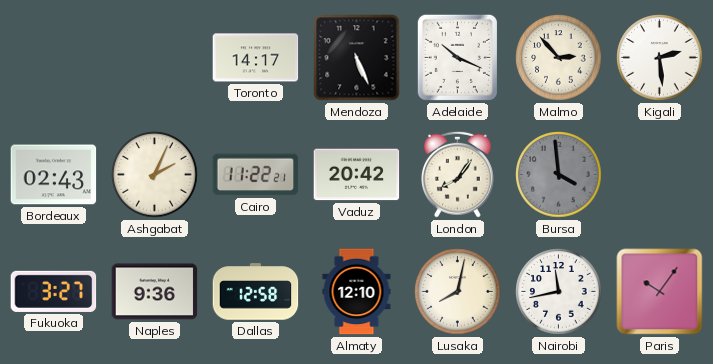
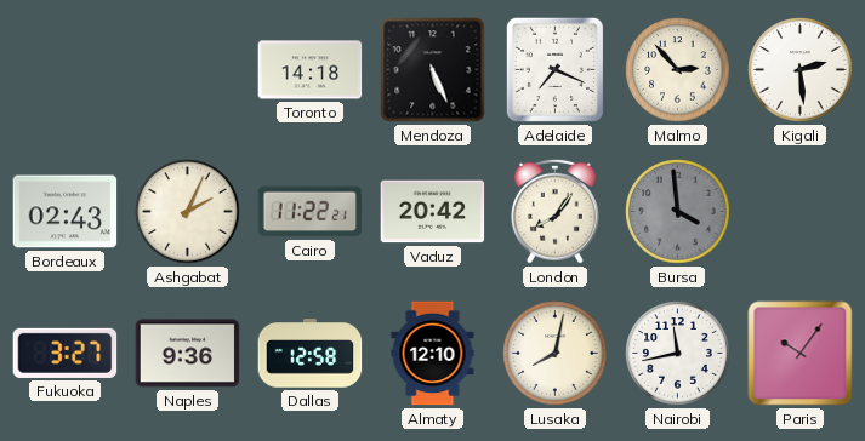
Toronto: 14:17 -> 14:18 (311, 70)
Adelaide: 10:19 -> 7:19 (554, 69)
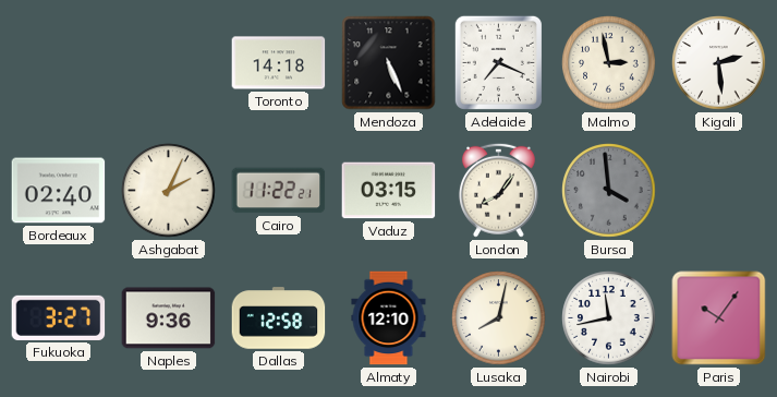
Malmo: 2:53 -> 2:58 (609, 63)
Bordeaux: 02:43 -> 02:40 (59, 191)
Vaduz: 20:42 -> 03:15 (389, 191)
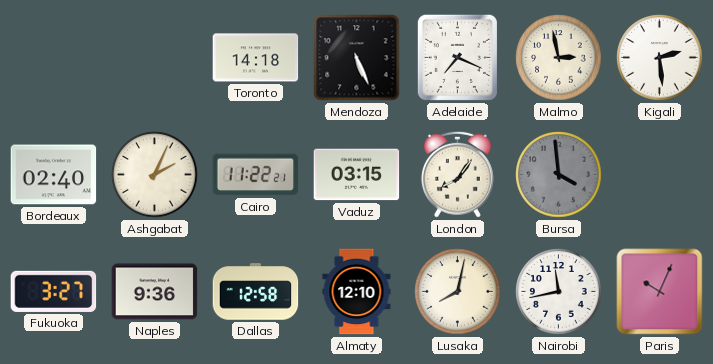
Paris: 10:06 -> 10:04 (660, 292)
